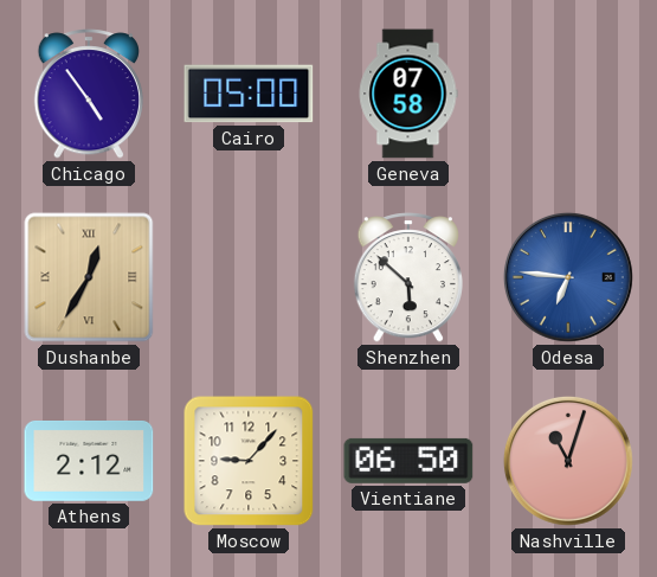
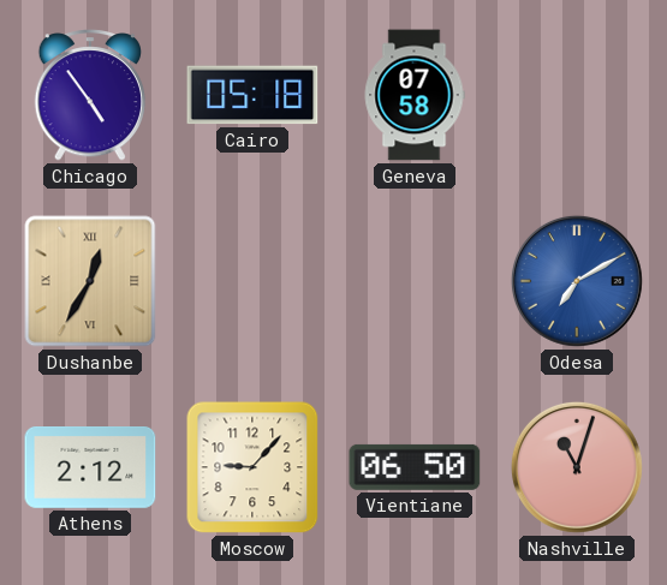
Cairo: 05:00 -> 05:18 (252, 95)
Shenzhen: 5:52 -> none (407, 277)
Odesa: 6:46 -> 7:10 (577, 281)
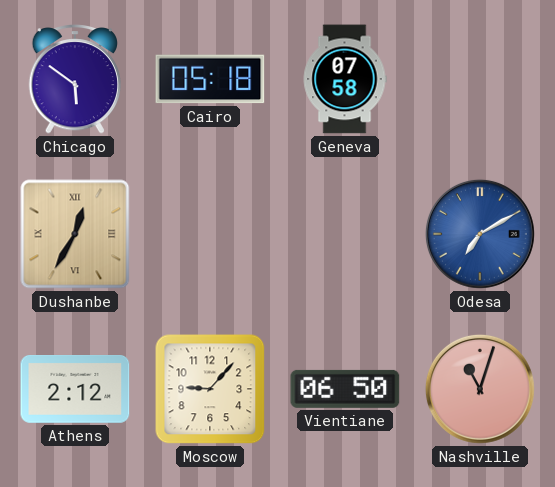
Chicago: 4:54 -> 5:51 (74, 79)
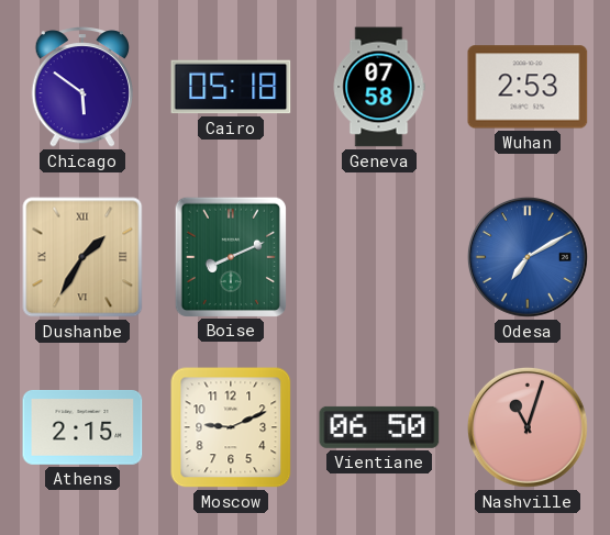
Wuhan: none -> 2:53 (528, 87)
Dushanbe: 12:35 -> 1:35 (82, 257)
Boise: none -> 8:11 (230, 256)
Athens: 2:12 -> 2:15 (82, 428)
Moscow: 9:07 -> 9:11 (231, 427)
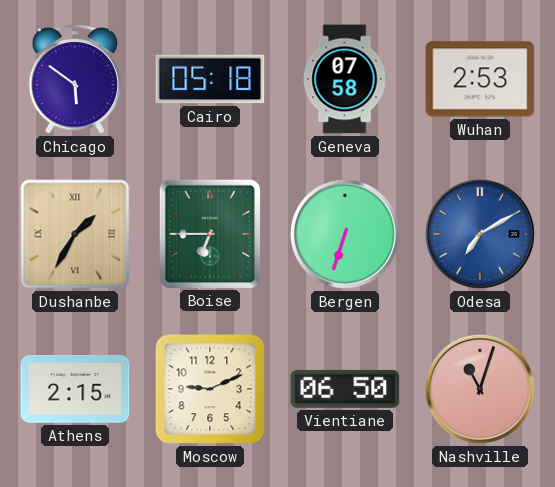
Boise: 8:11 -> 6:45 (209, 233)
Bergen: none -> 6:33 (345, 234)
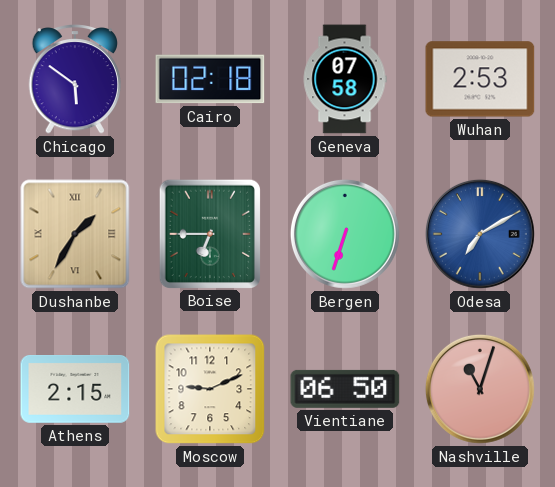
Cairo: 05:18 -> 02:18 (210, 79)
